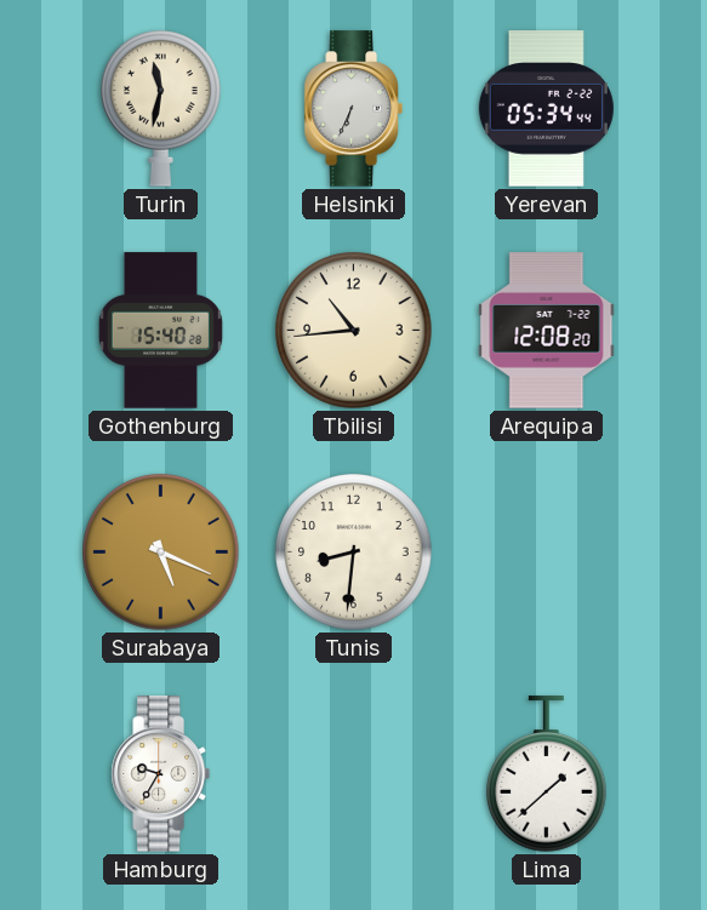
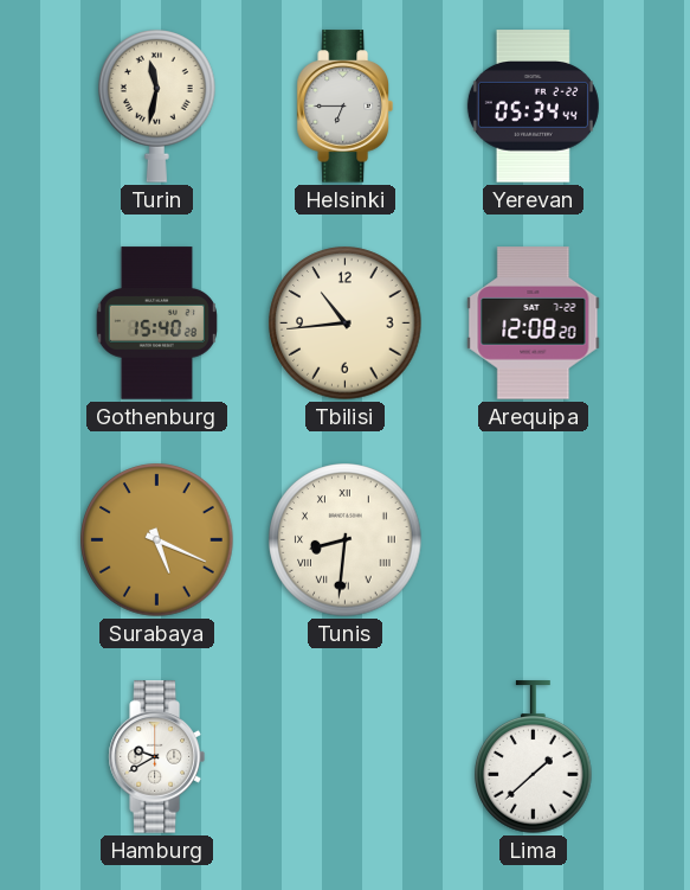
Helsinki: 6:34 -> 6:45 (344, 107)
Tunis numerals: Arabic -> Roman (346, 540)
Hamburg: 9:35 -> 9:40 (156, 757)
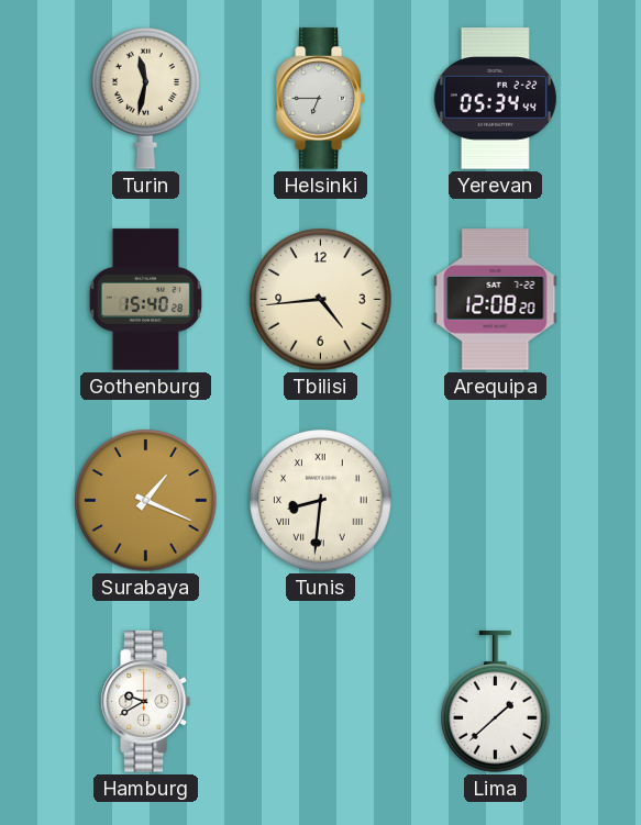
Tbilisi: 10:44 -> 4:44 (321, 300)
Surabaya: 5:19 -> 1:19 (146, 501)
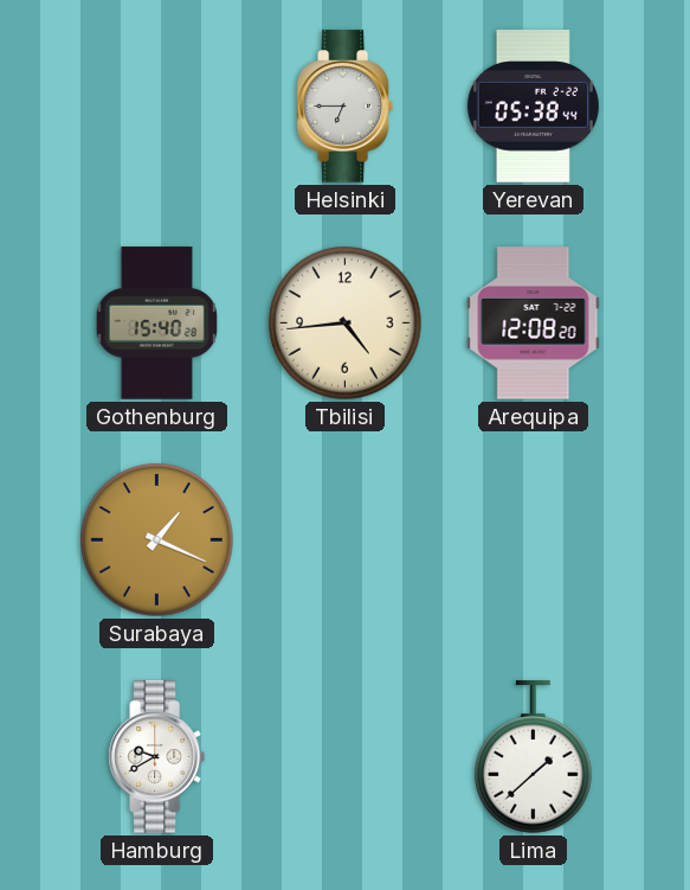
Turin: 11:32 -> none (146, 99)
Yerevan: 05:34 -> 05:38 (533, 107)
Tunis: 8:31 -> none (321, 501)
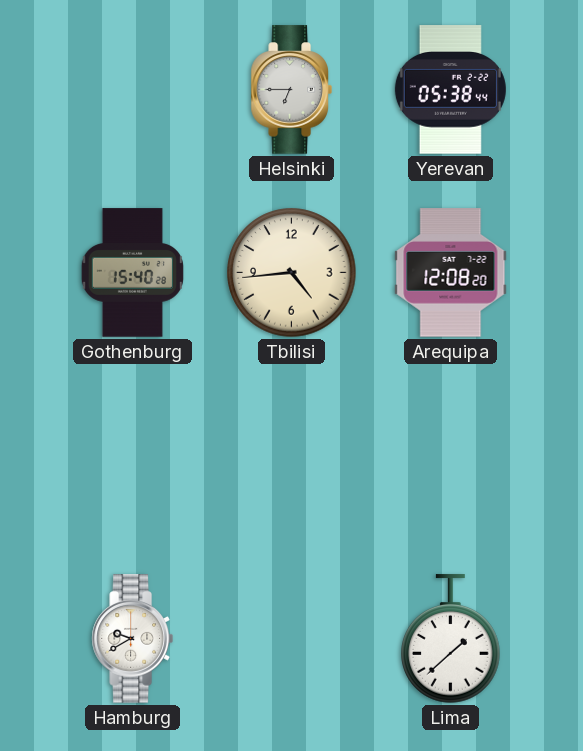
Surabaya: 1:19 -> none (157, 540)
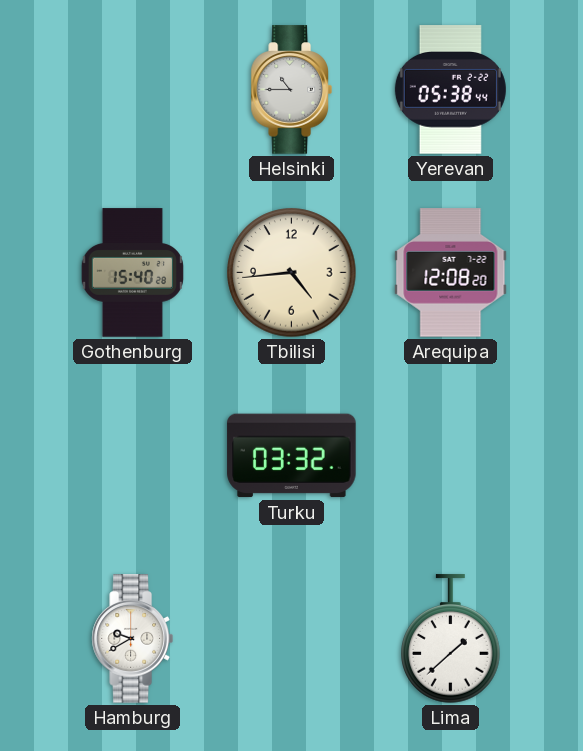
Helsinki: 6:45 -> 10:45 (291, 90)
Turku: none -> 03:32 (292, 456)
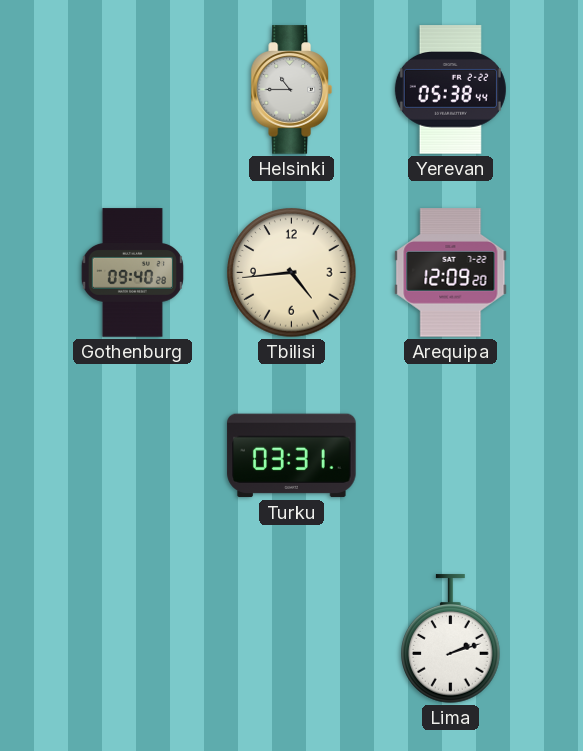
Gothenburg: 15:40 -> 09:40 (132, 273)
Arequipa: 12:08 -> 12:09 (451, 273)
Turku: 03:32 -> 03:31 (292, 456)
Hamburg: 9:40 -> none (132, 639)
Lima: 1:38 -> 2:12 (451, 639)
